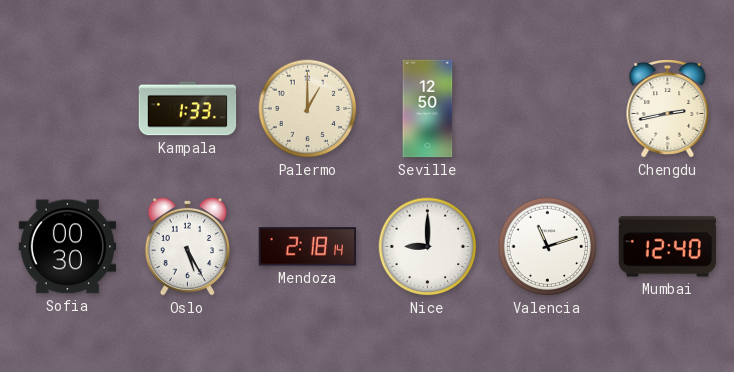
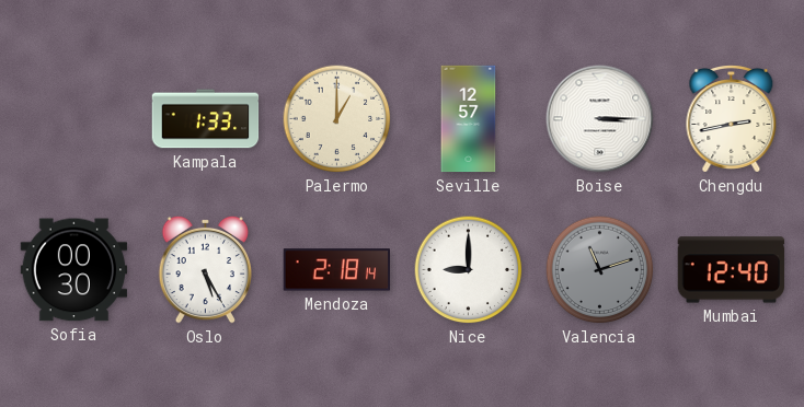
Seville: 12:50 -> 12:57 (469, 119)
Boise: none -> 3:15 (600, 119)
Valencia dial: white -> grey (600, 270)
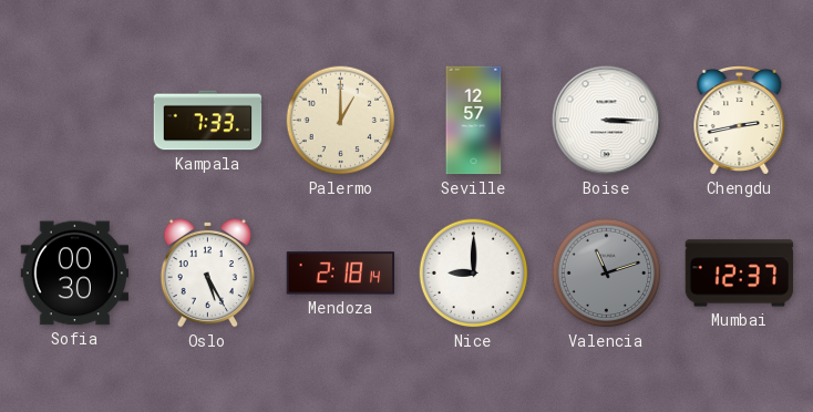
Kampala: 1:33 -> 7:33 (208, 121)
Mumbai: 12:40 -> 12:37 (740, 274)
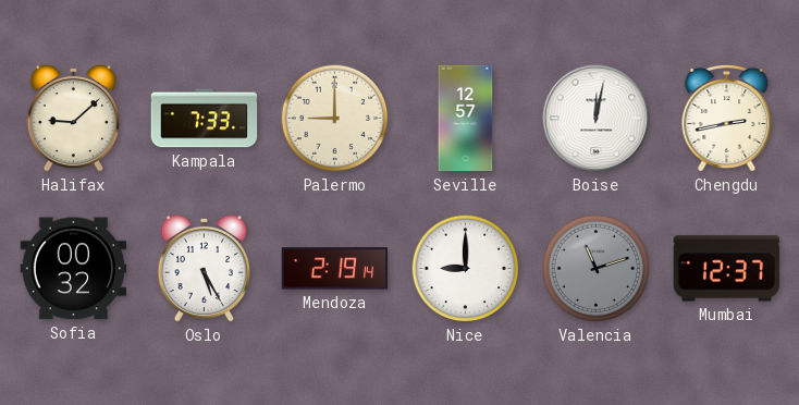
Halifax: none -> 9:08 (74, 118)
Palermo: 1:00 -> 9:00 (335, 119)
Boise: 3:15 -> 12:02 (597, 119)
Sofia: 00:30 -> 00:32 (74, 269)
Mendoza: 2:18 -> 2:19 (335, 269)
